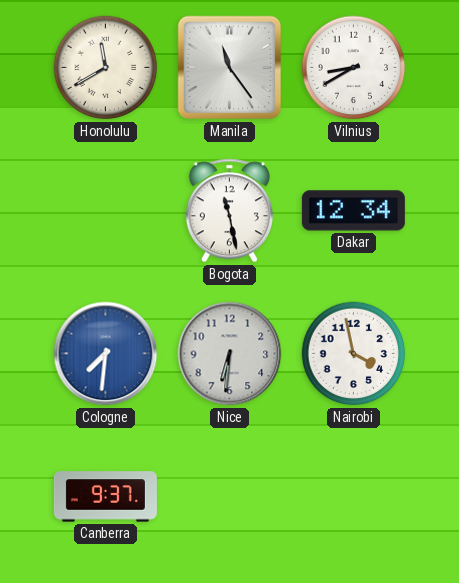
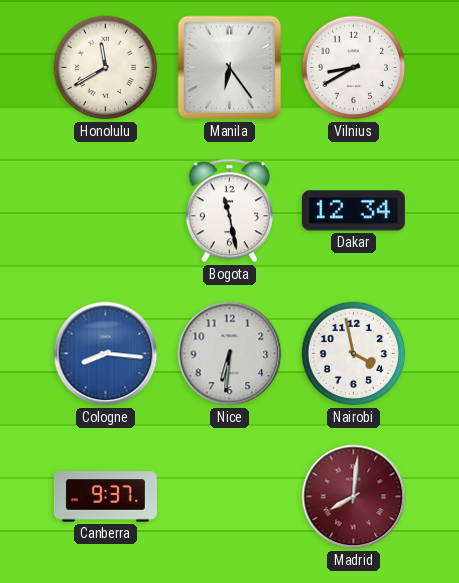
Manila: 11:24 -> 6:24 (230, 68)
Cologne: 7:31 -> 8:16 (106, 354)
Madrid: none -> 8:01 (354, 497)
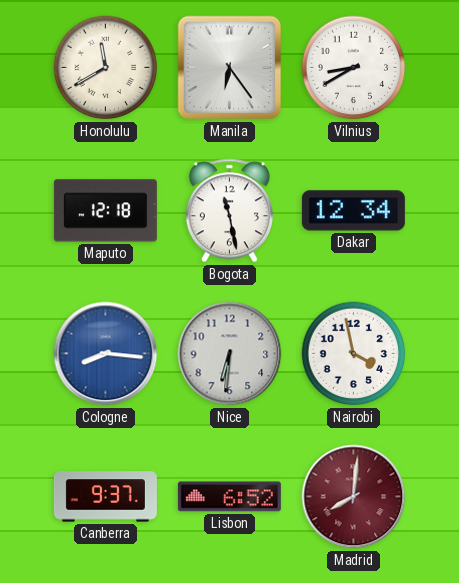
Maputo: none -> 12:18 (105, 211)
Lisbon: none -> 6:52 (229, 497)
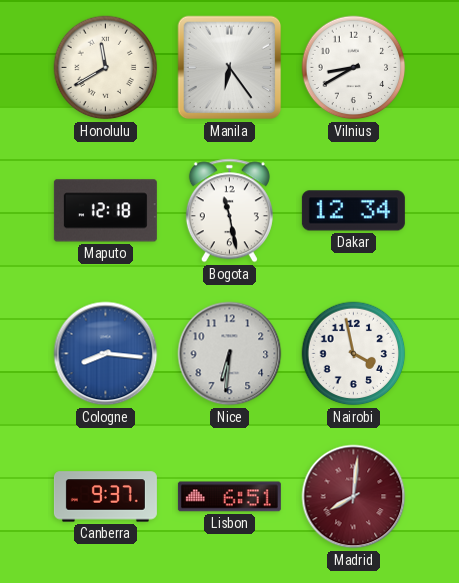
Lisbon: 6:52 -> 6:51 (229, 497)
